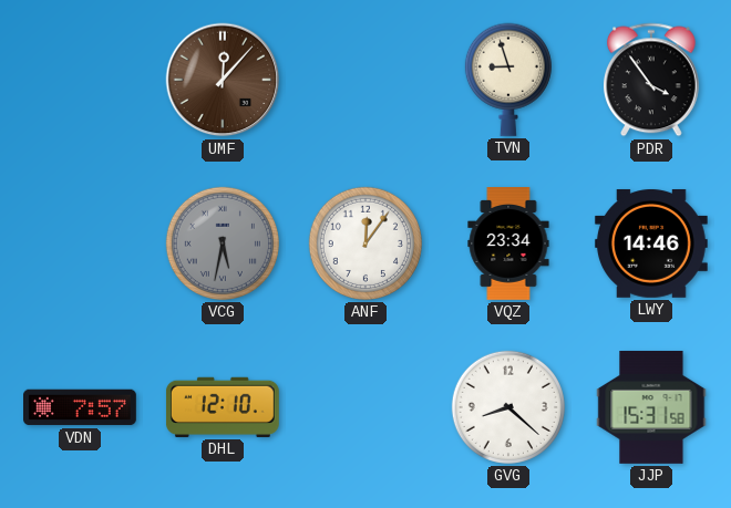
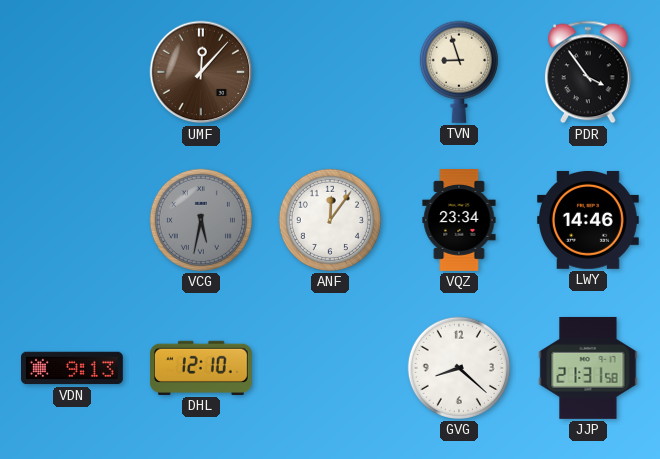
VDN: 7:57 -> 9:13 (73, 368)
JJP: 15:31 -> 21:31 (588, 368)
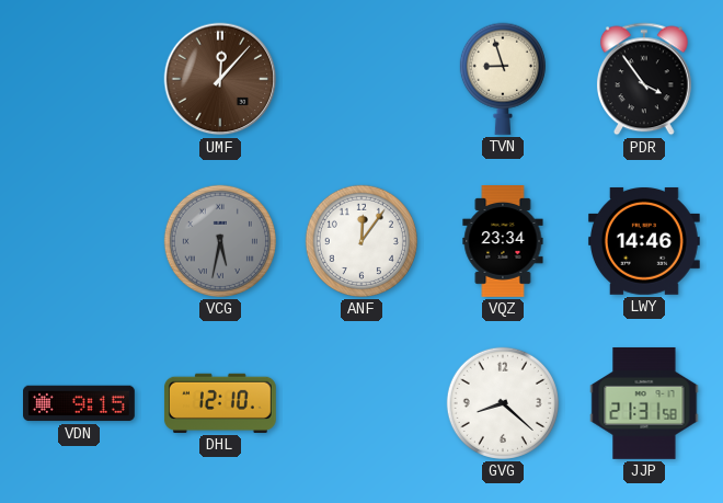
VDN: 9:13 -> 9:15 (80, 403)
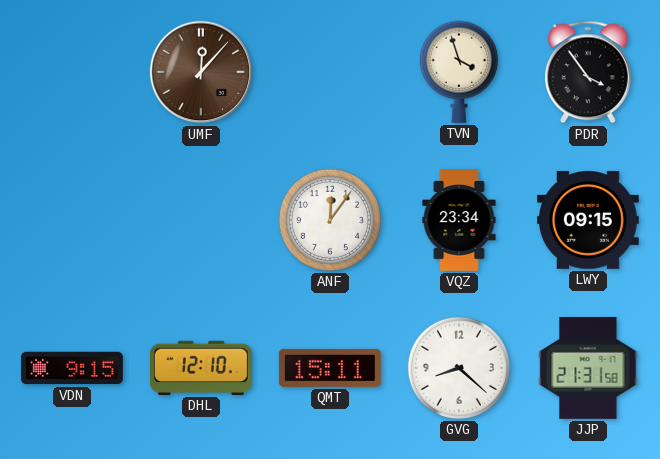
TVN: 8:57 -> 3:57 (459, 72)
VCG: 5:32 -> none (220, 241)
LWY: 14:46 -> 09:15 (588, 220)
QMT: none -> 15:11 (330, 368)
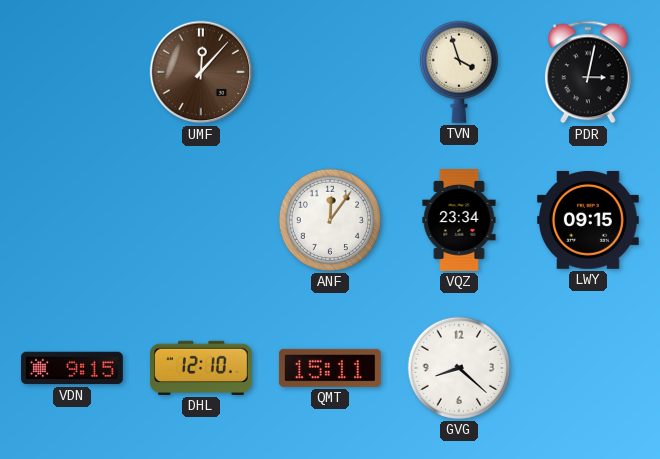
PDR: 3:54 -> 3:02 (588, 72)
JJP: 21:31 -> none (588, 368)
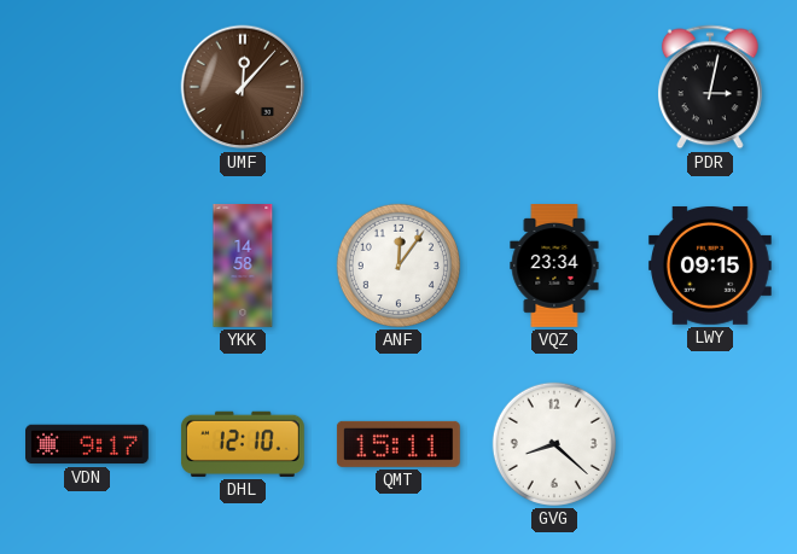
TVN: 3:57 -> none (459, 72)
YKK: none -> 14:58 (243, 267)
VDN: 9:15 -> 9:17 (88, 444)
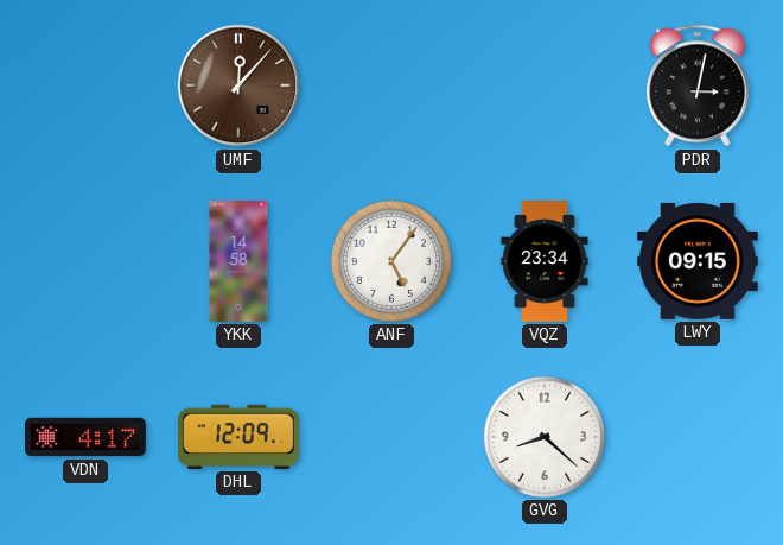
ANF: 12:06 -> 5:06 (391, 261)
VDN: 9:17 -> 4:17 (87, 437)
DHL: 12:10 -> 12:09 (238, 437)
QMT: 15:11 -> none (398, 444)
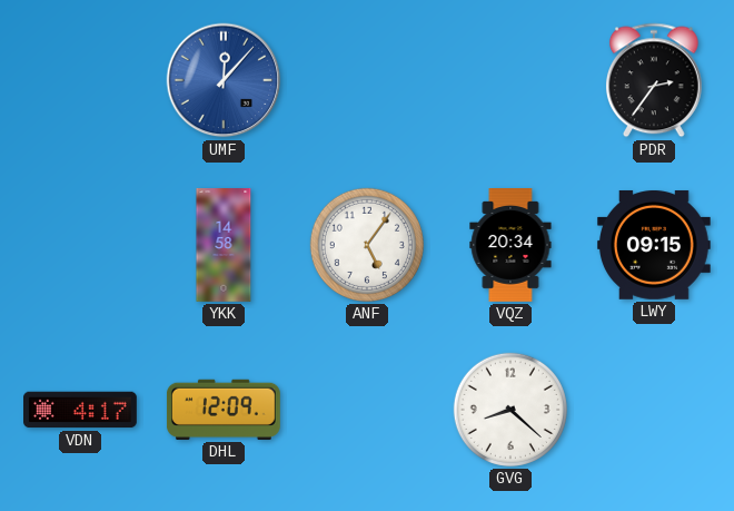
UMF dial: brown -> blue (224, 80)
PDR: 3:02 -> 2:36 (654, 80)
VQZ: 23:34 -> 20:34 (510, 246)
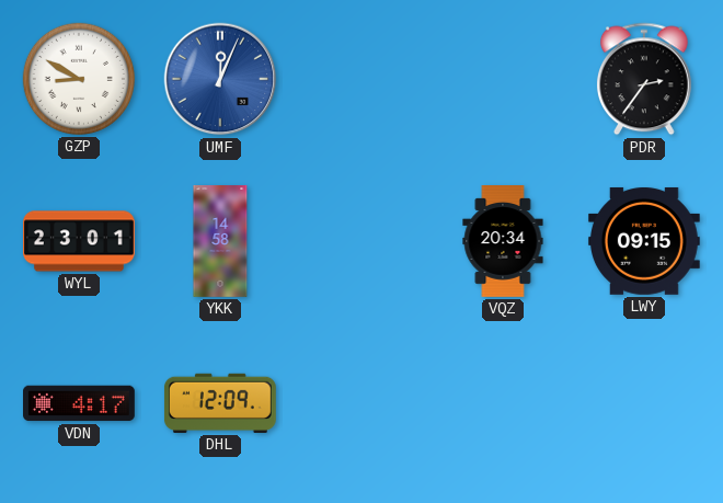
GZP: none -> 8:50 (79, 79)
UMF: 12:07 -> 12:04 (220, 79)
WYL: none -> 23:01 (80, 241)
ANF: 5:06 -> none (367, 245)
GVG: 8:22 -> none (510, 410)
